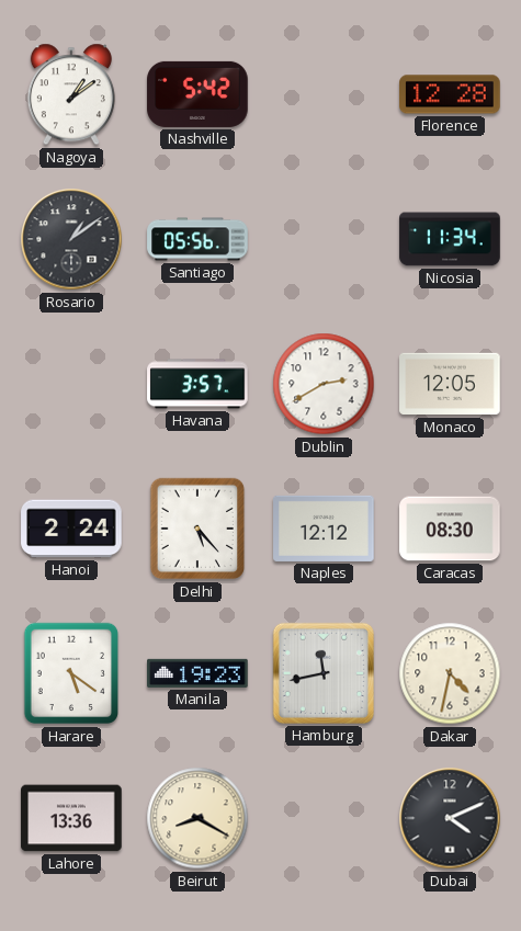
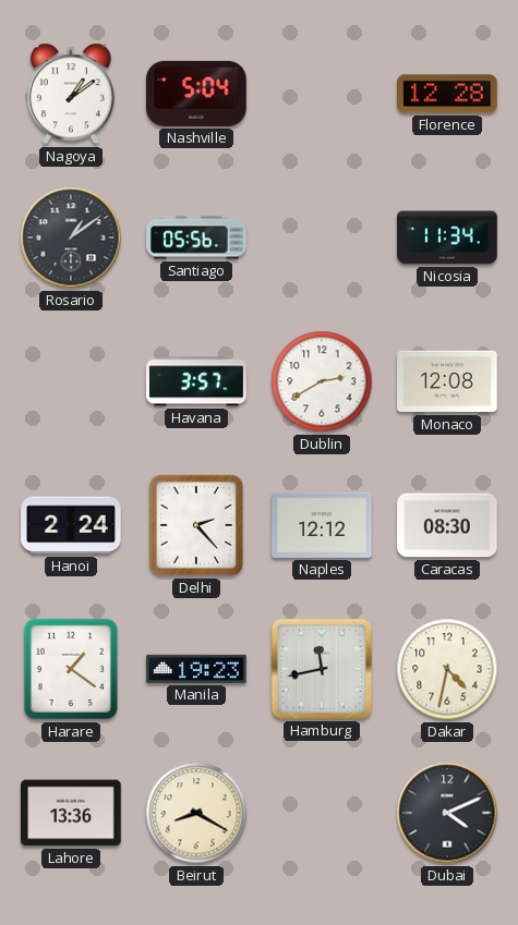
Nashville: 5:42 -> 5:04 (196, 94)
Monaco: 12:05 -> 12:08 (447, 381)
Delhi: 5:23 -> 2:23 (196, 525)
Harare: 5:21 -> 1:21 (71, 669)
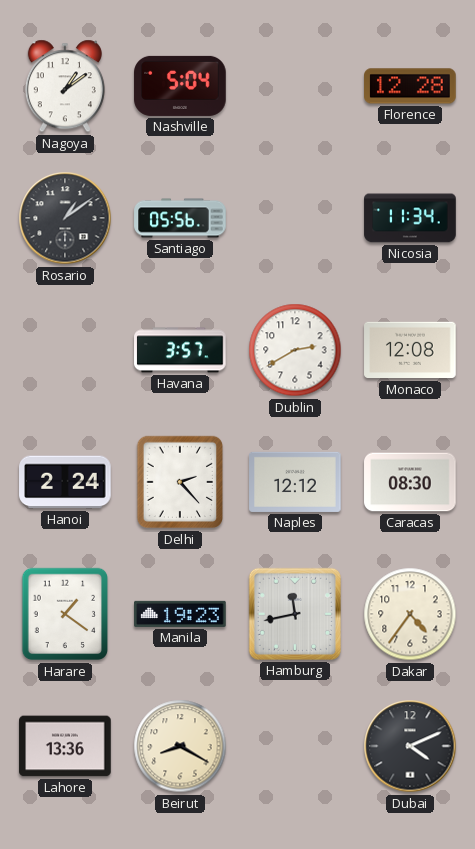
Dakar: 4:32 -> 4:36 (410, 614)
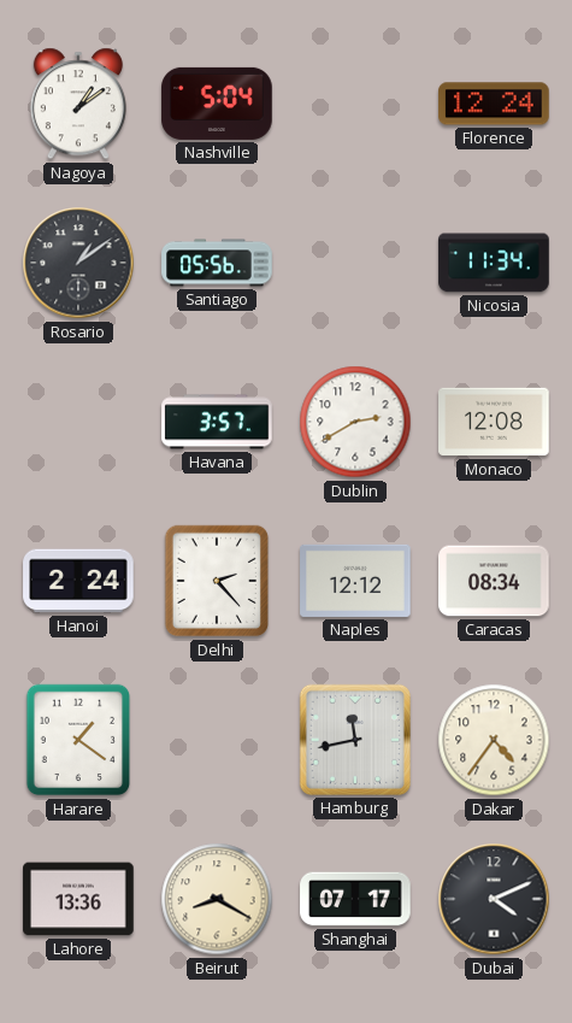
Florence: 12:28 -> 12:24 (494, 104)
Caracas: 08:30 -> 08:34 (494, 581)
Manila: 19:23 -> none (180, 614)
Shanghai: none -> 07:17 (355, 899)
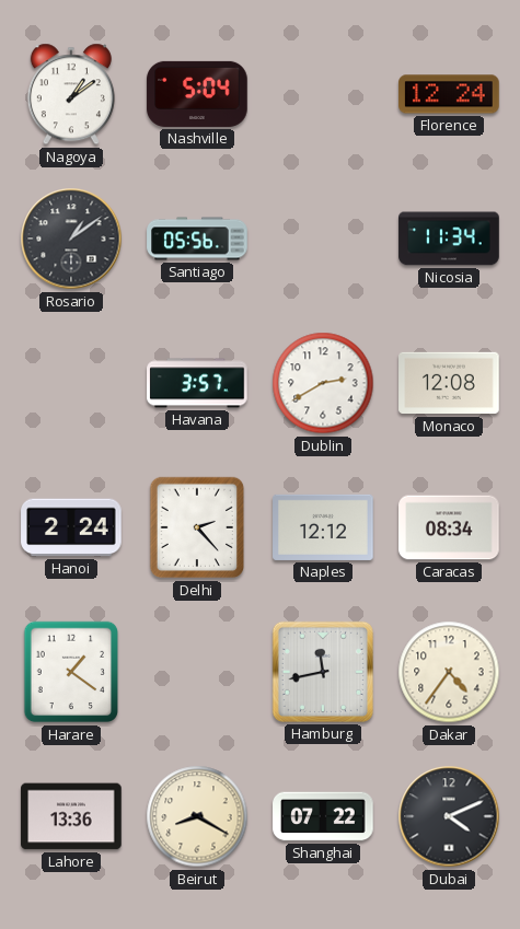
Shanghai: 07:17 -> 07:22 (323, 816)
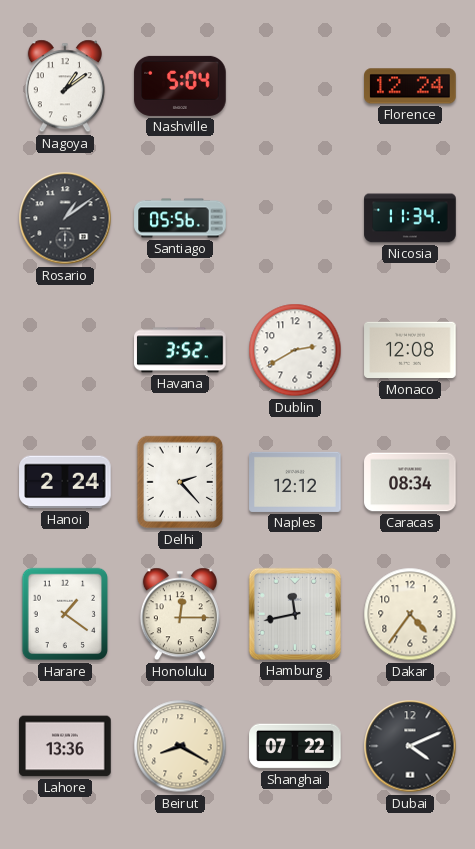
Havana: 3:57 -> 3:52 (180, 350)
Honolulu: none -> 12:15 (180, 614)
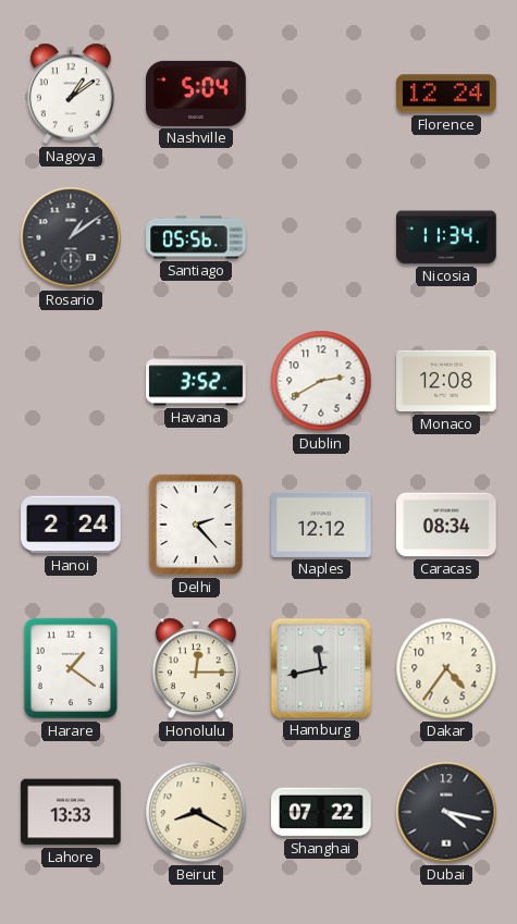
Lahore: 13:36 -> 13:33 (71, 812)
Dubai: 4:11 -> 4:17 (446, 812)
